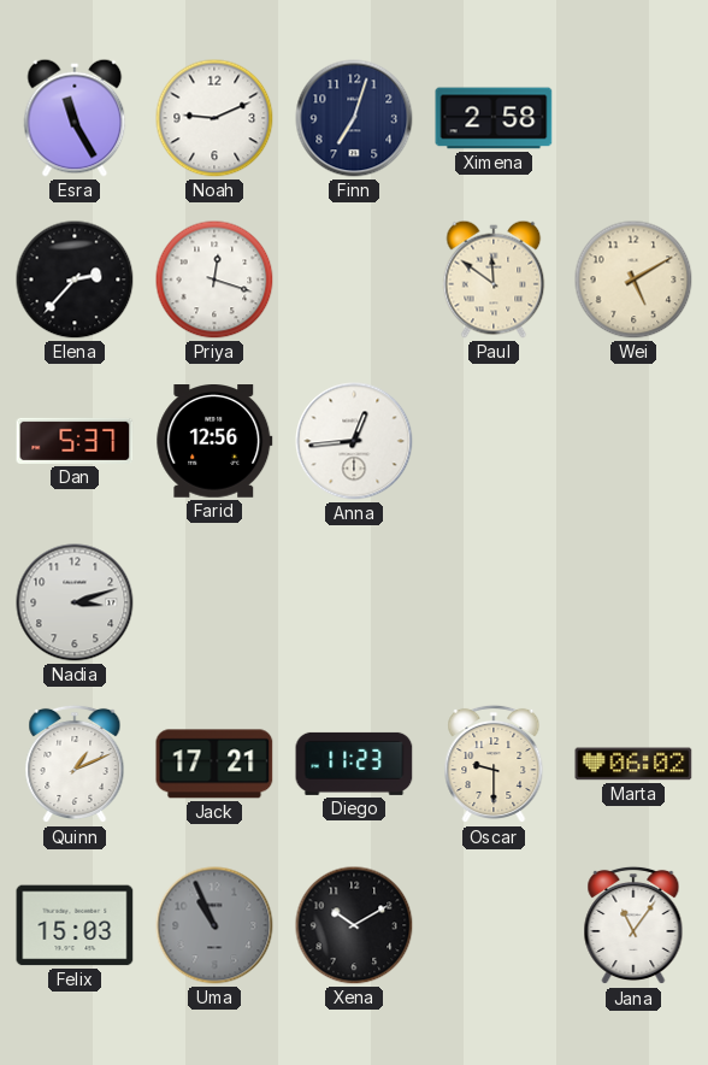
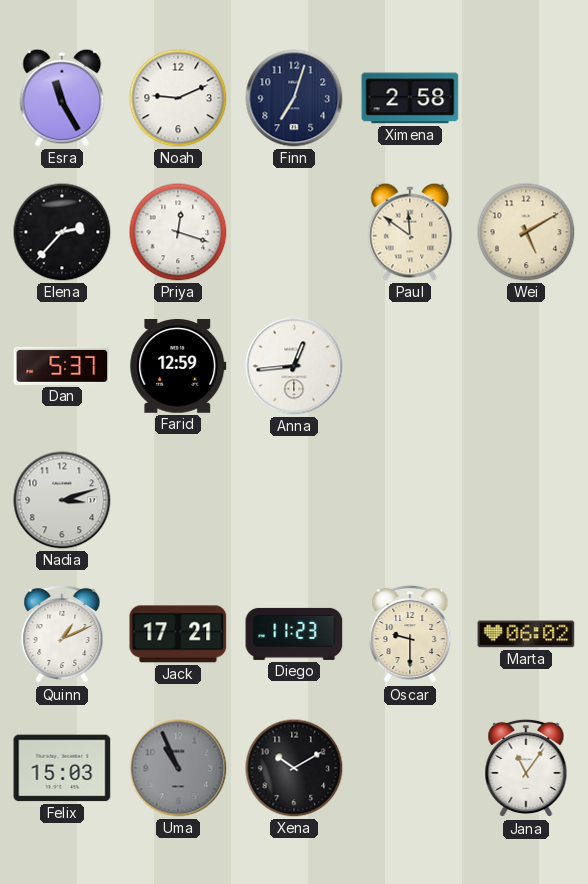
Farid: 12:56 -> 12:59 (178, 367)
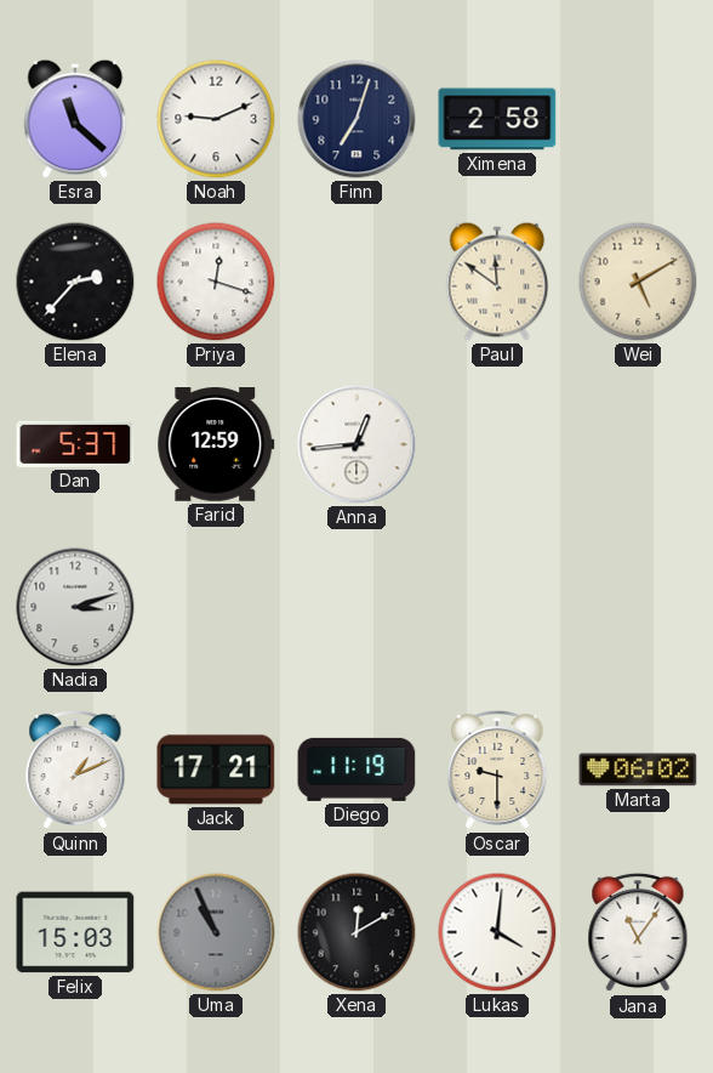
Esra: 11:25 -> 11:22 (75, 119)
Diego: 11:23 -> 11:19 (356, 770)
Xena: 10:10 -> 12:10 (356, 932)
Lukas: none -> 4:01 (497, 932)
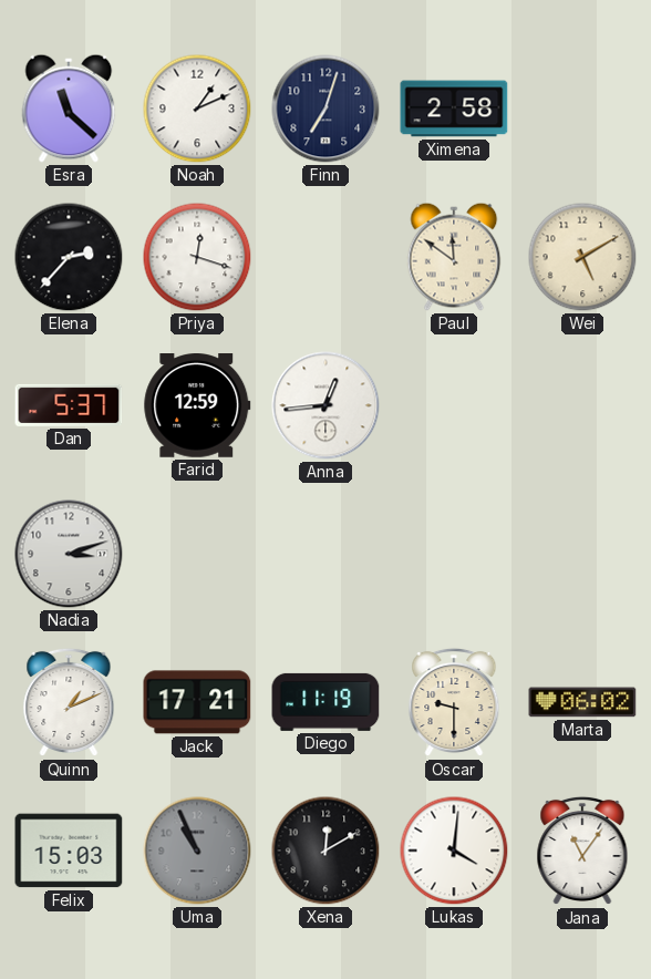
Noah: 9:11 -> 1:11 (197, 109)
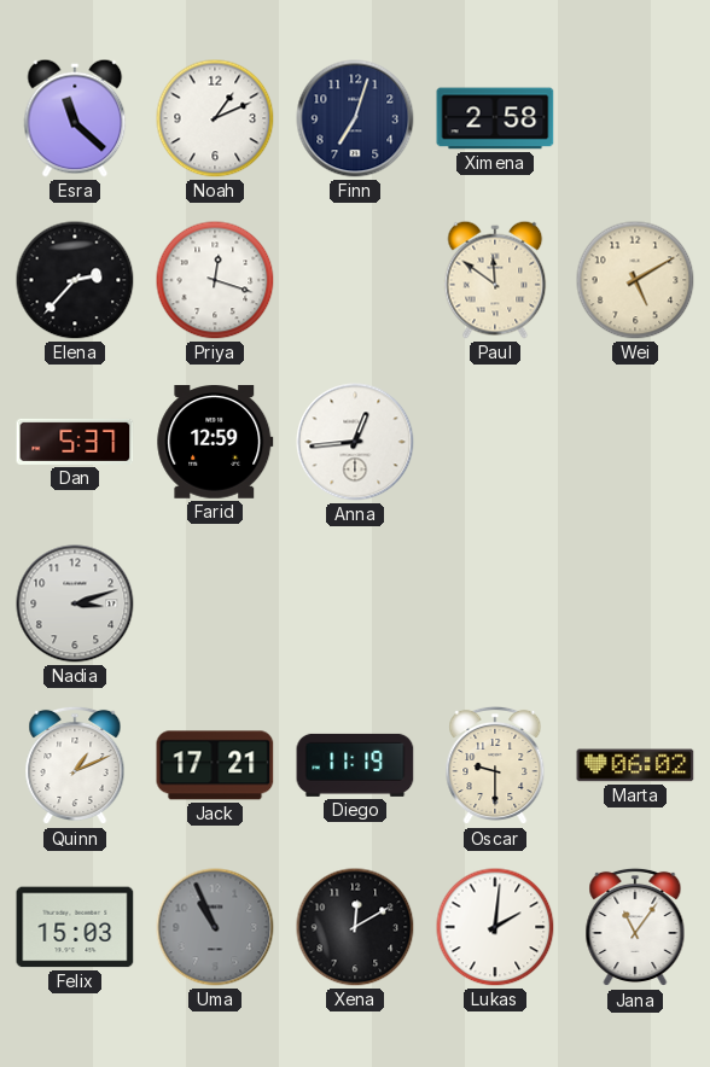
Lukas: 4:01 -> 2:01 (495, 927)
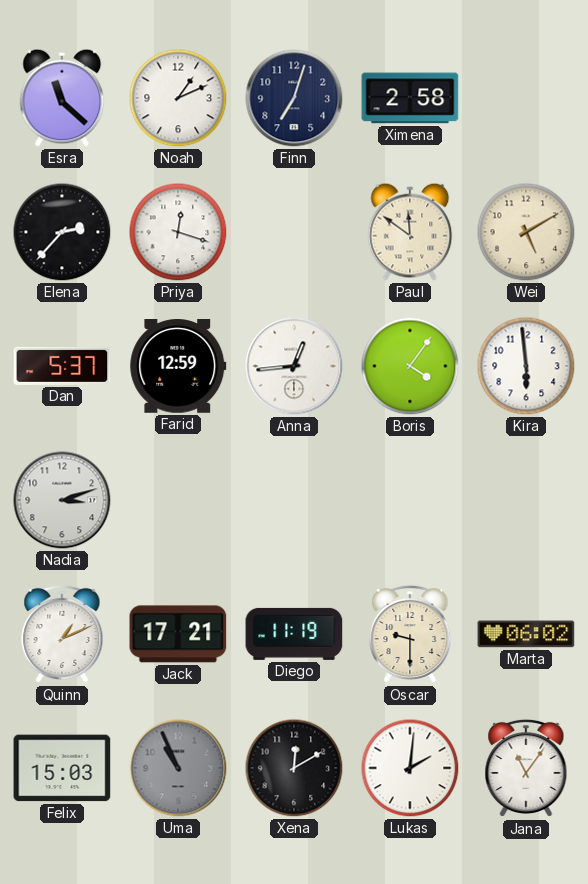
Boris: none -> 4:06 (410, 366)
Kira: none -> 5:59 (526, 366)
